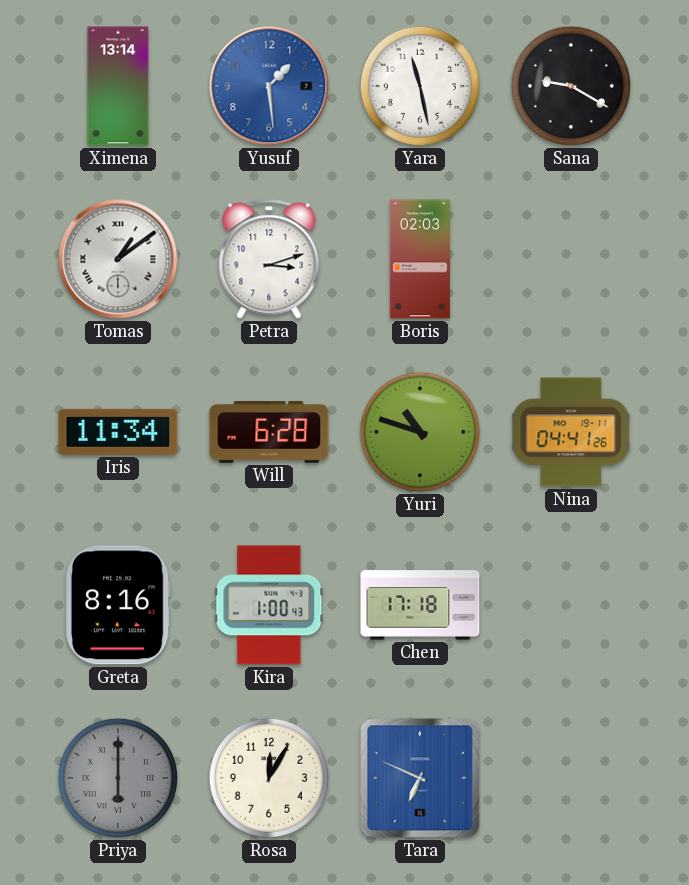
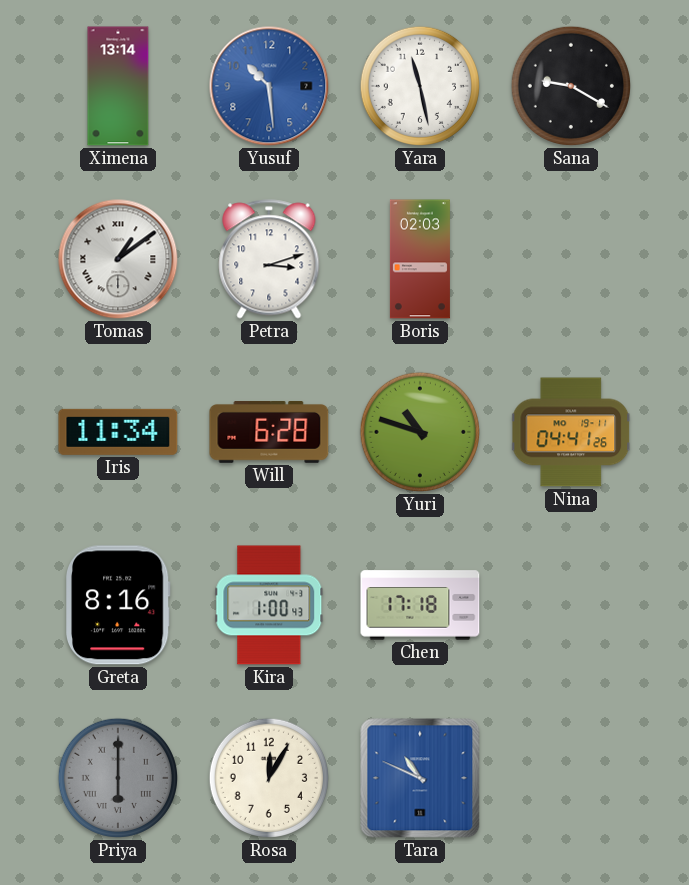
Yusuf: 1:29 -> 10:29 (269, 86)
Tara: 6:49 -> 10:49 (420, 778)
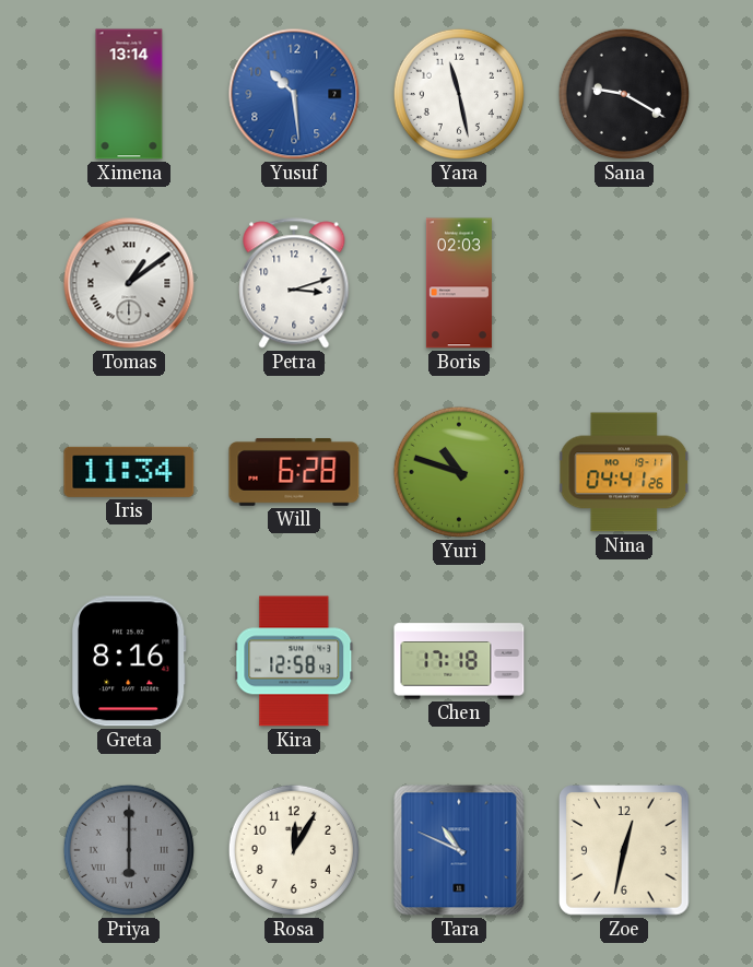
Kira: 1:00 -> 12:58 (294, 661)
Zoe: none -> 12:32 (625, 851)
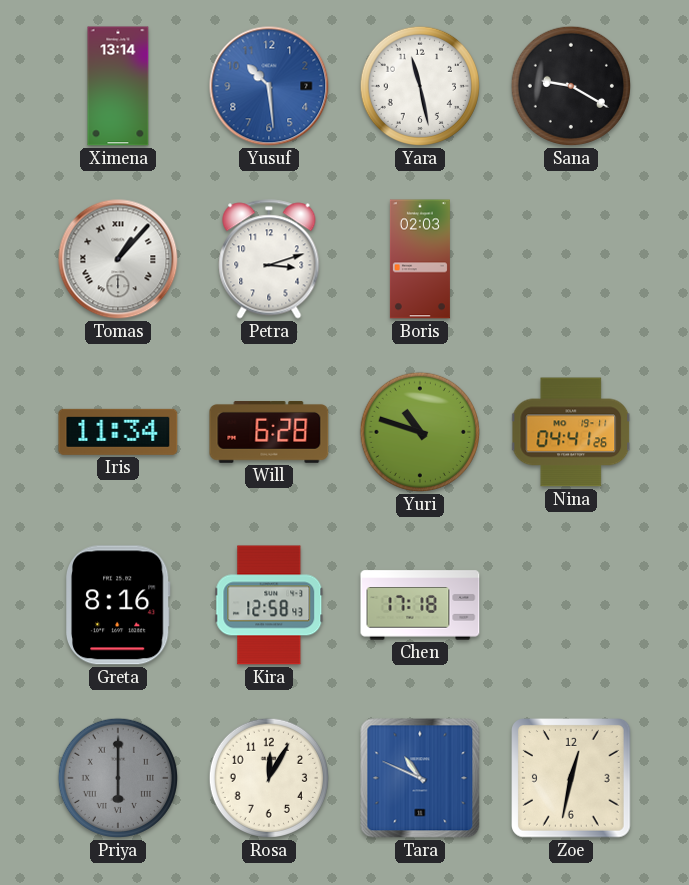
Tomas: 1:09 -> 1:07 (118, 259)
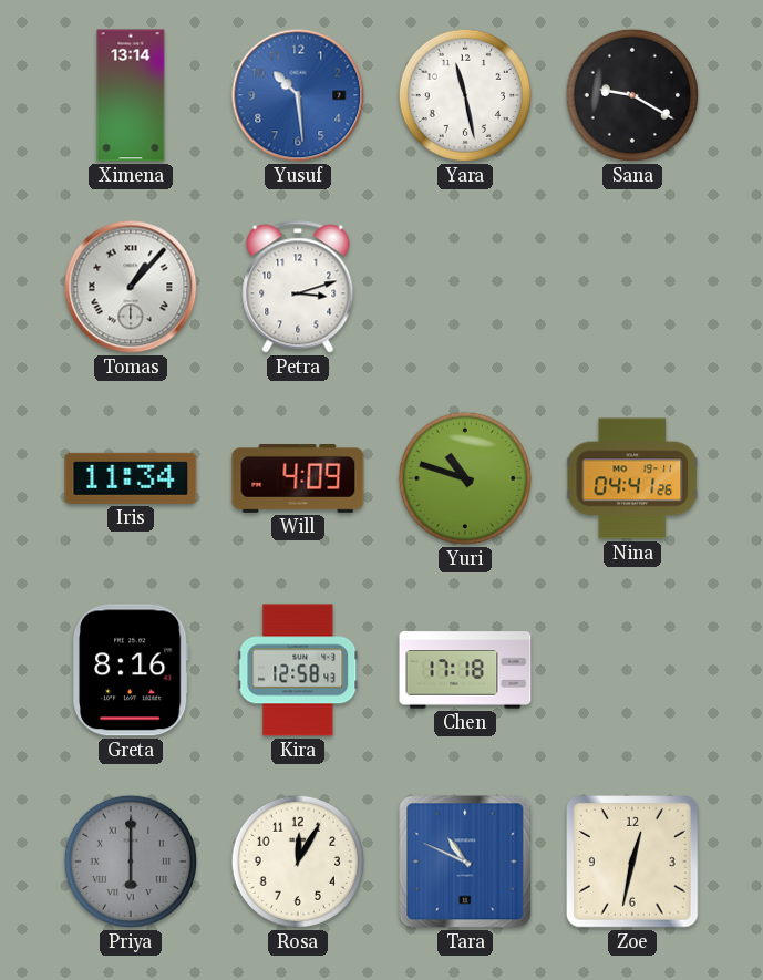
Boris: 02:03 -> none (420, 259)
Will: 6:28 -> 4:09 (298, 479)
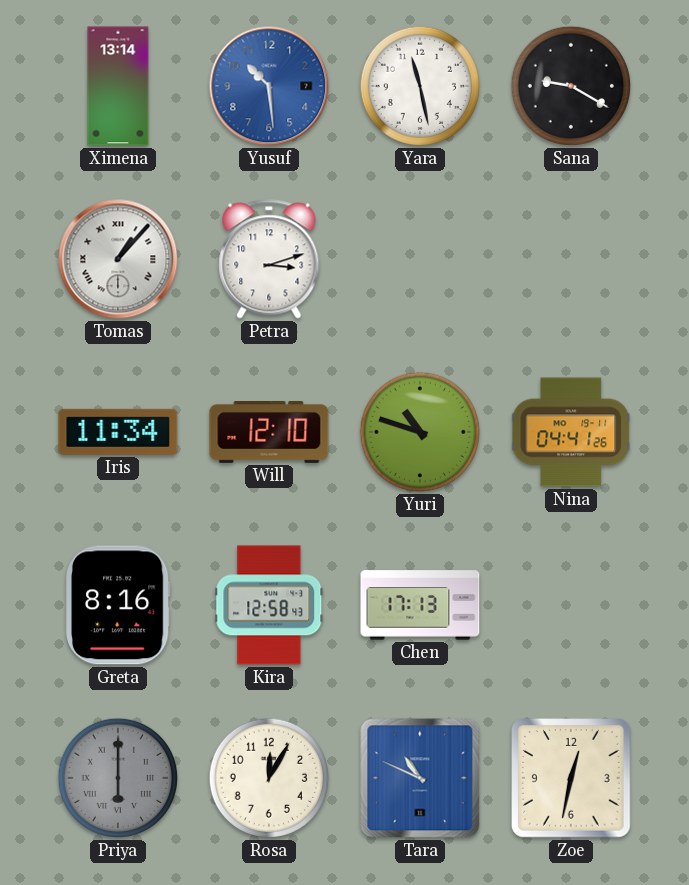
Will: 4:09 -> 12:10 (269, 433)
Chen: 17:18 -> 17:13 (420, 605)
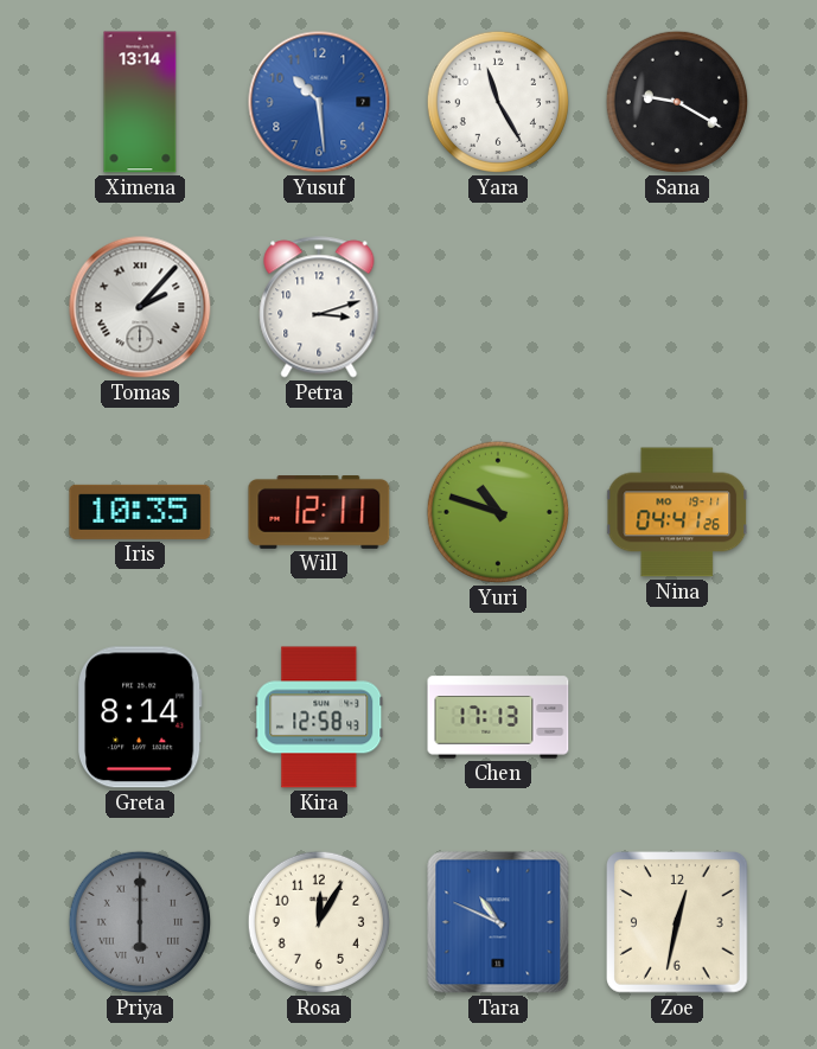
Yara: 11:28 -> 11:25 (498, 102)
Tomas: 1:07 -> 2:07 (140, 307)
Iris: 11:34 -> 10:35 (140, 512)
Will: 12:10 -> 12:11 (319, 513)
Greta: 8:16 -> 8:14 (141, 717)
